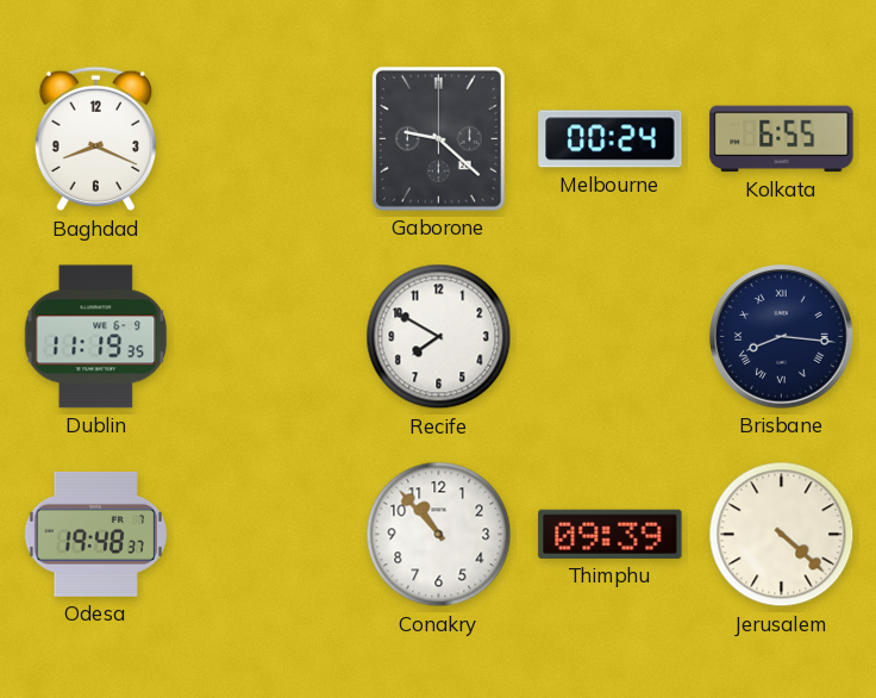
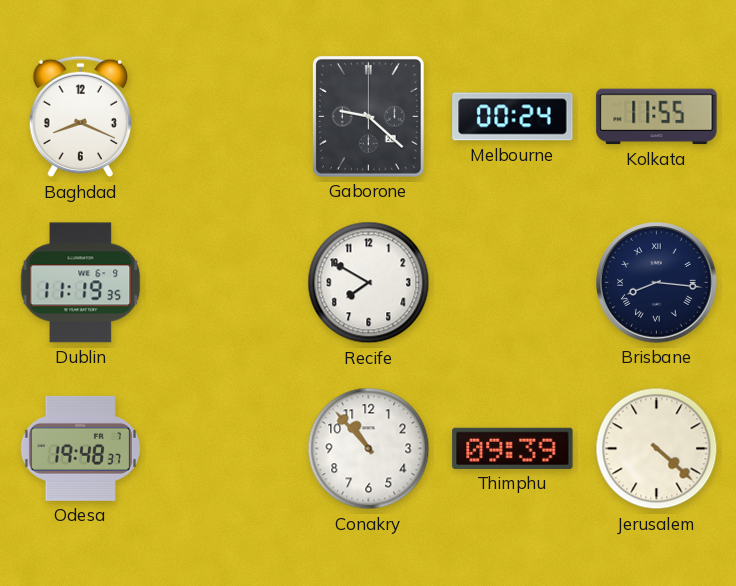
Kolkata: 6:55 -> 11:55 (657, 117)
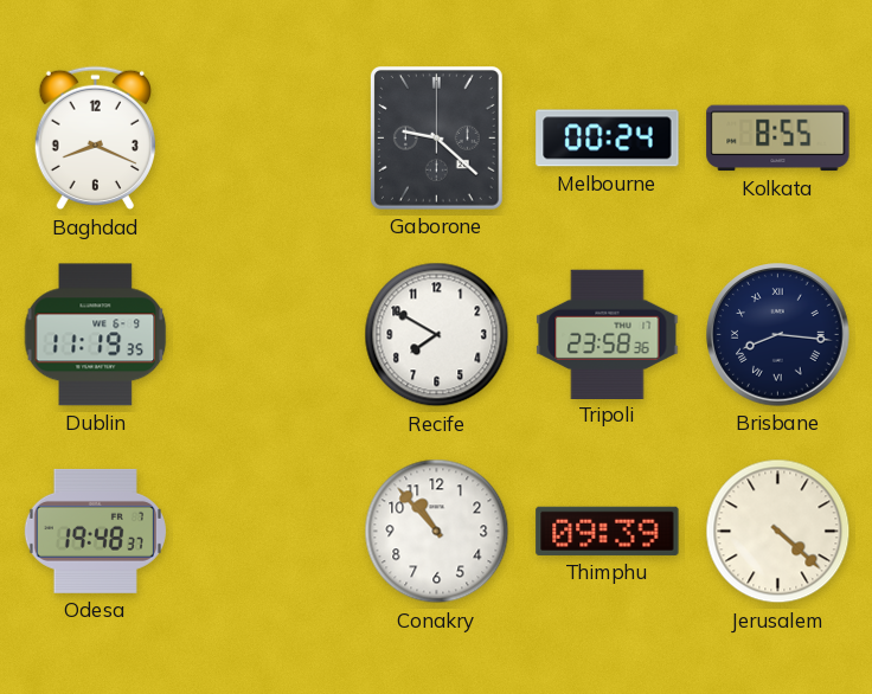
Kolkata: 11:55 -> 8:55 (778, 139)
Tripoli: none -> 23:58 (608, 334)
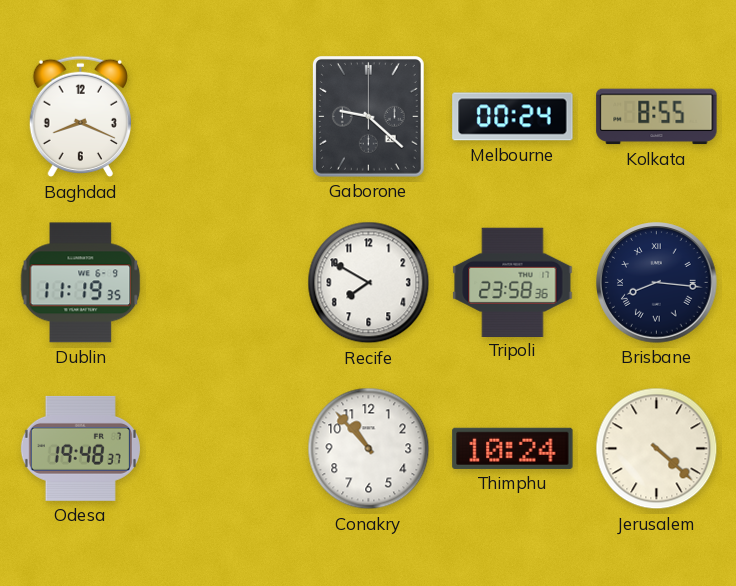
Thimphu: 09:39 -> 10:24 (513, 448)
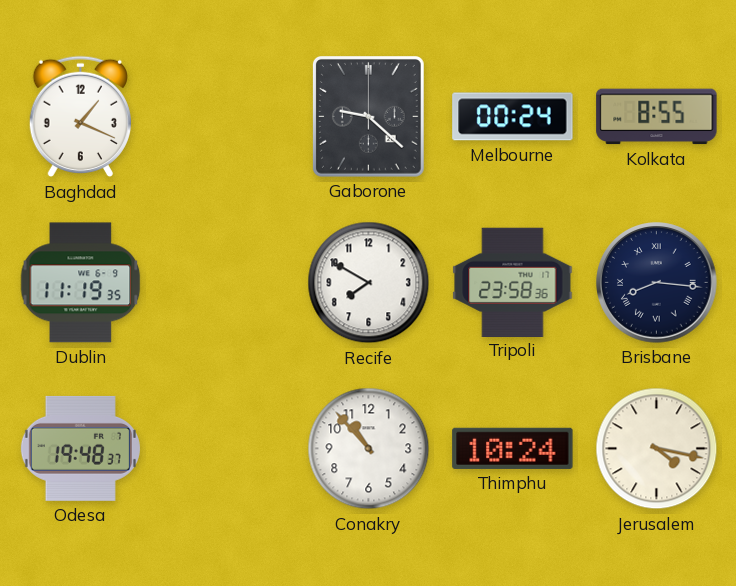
Baghdad: 8:19 -> 1:19 (80, 117)
Jerusalem: 4:22 -> 4:17 (657, 449)
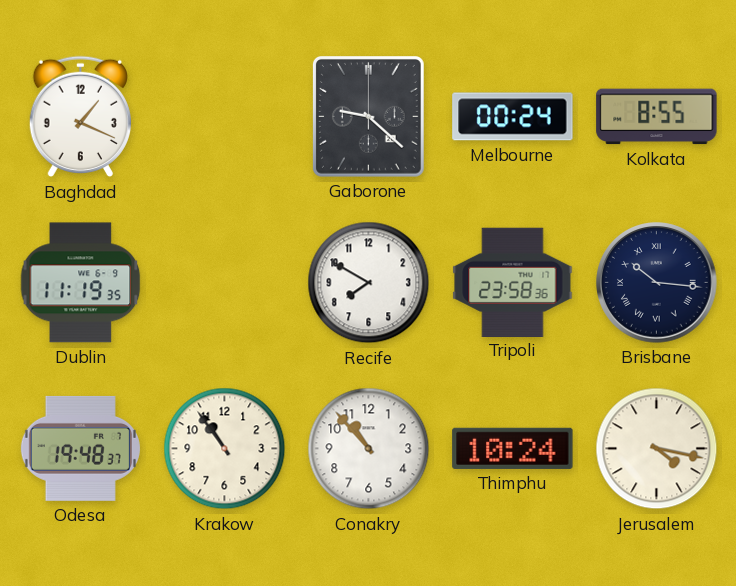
Brisbane: 8:16 -> 10:16 (657, 283)
Krakow: none -> 10:54 (225, 449)
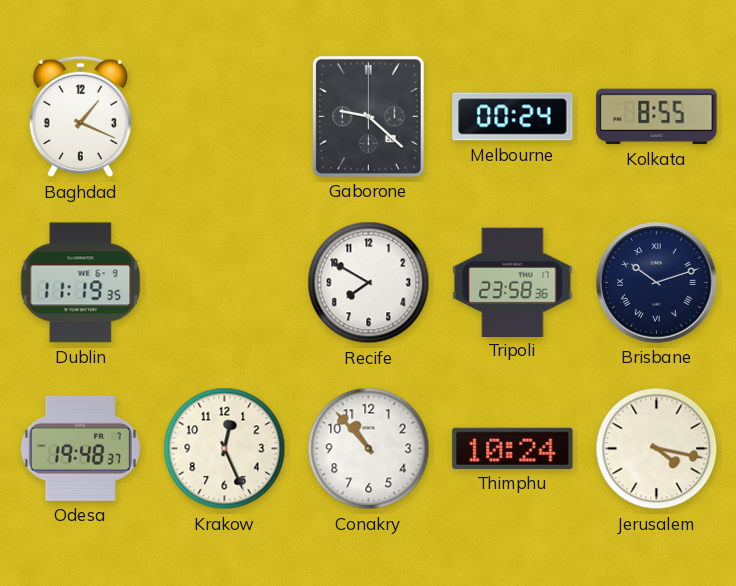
Brisbane: 10:16 -> 10:12 (657, 283)
Krakow: 10:54 -> 12:26 (225, 449)
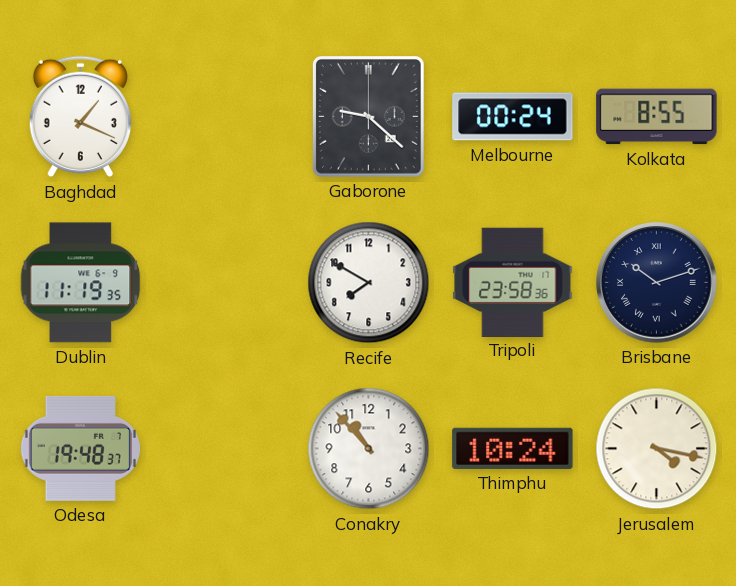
Krakow: 12:26 -> none (225, 449)
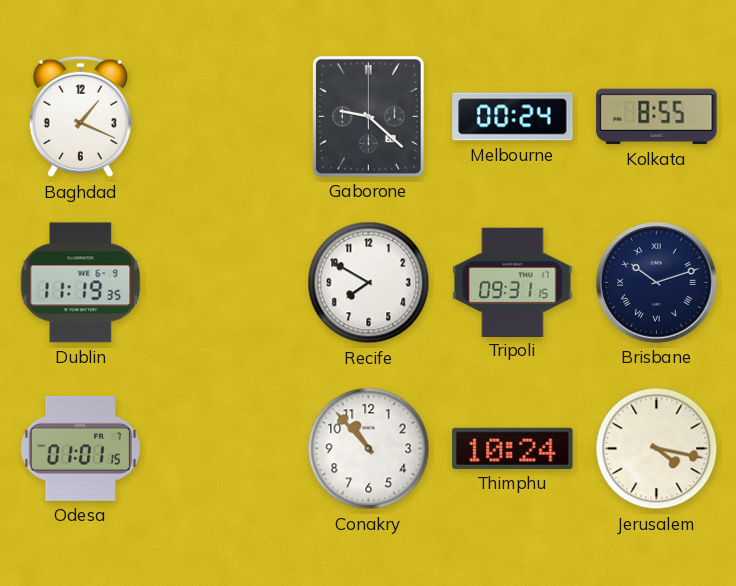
Tripoli: 23:58 -> 09:31 (513, 282)
Odesa: 19:48 -> 01:01 (80, 448)
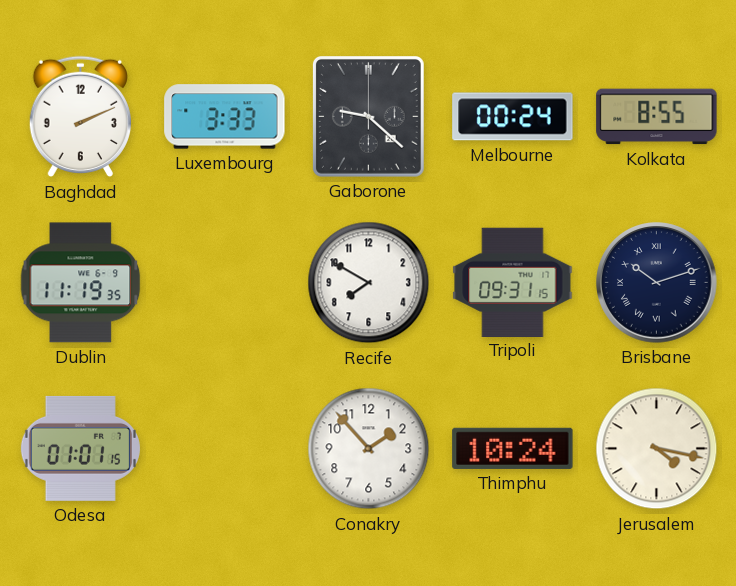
Baghdad: 1:19 -> 2:11 (80, 117)
Luxembourg: none -> 3:33 (225, 117)
Conakry: 10:53 -> 1:53 (369, 449)
